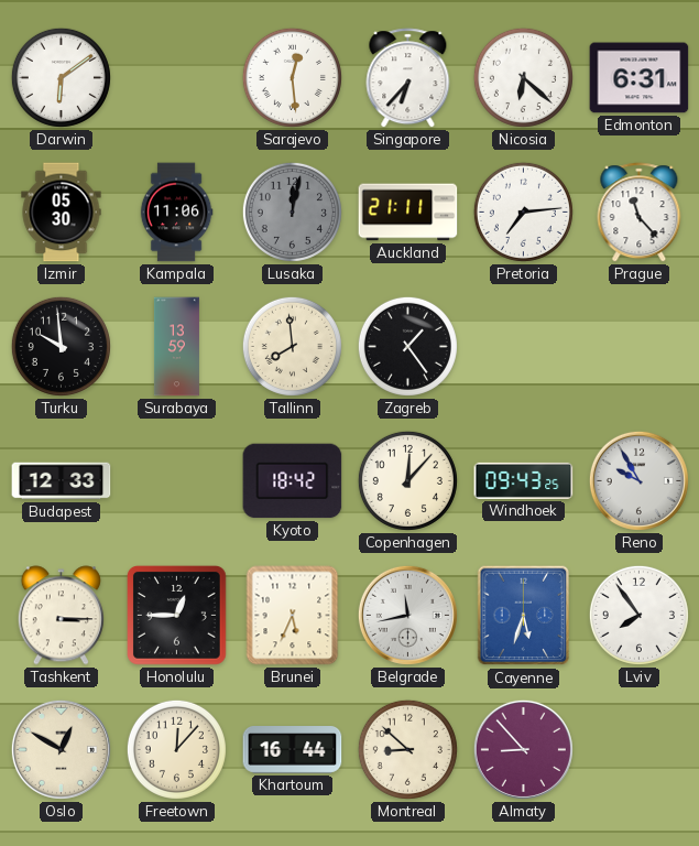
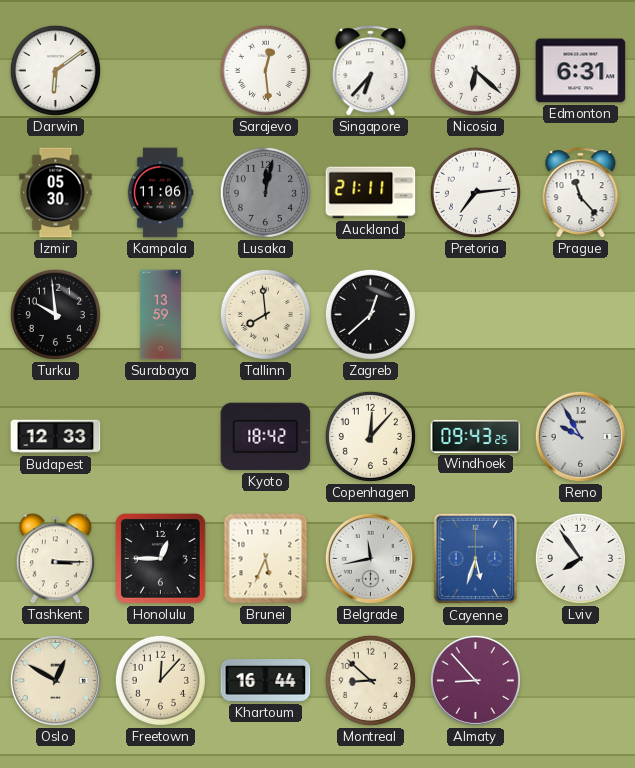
Zagreb: 1:24 -> 12:38 (370, 314)
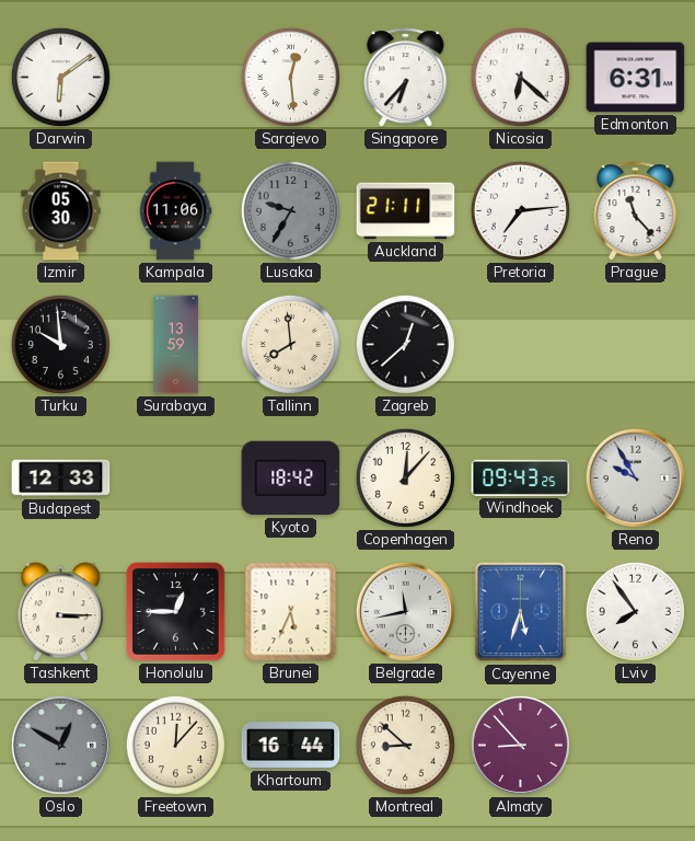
Lusaka: 12:02 -> 9:35 (290, 210)
Oslo dial: cream -> grey (60, 745)
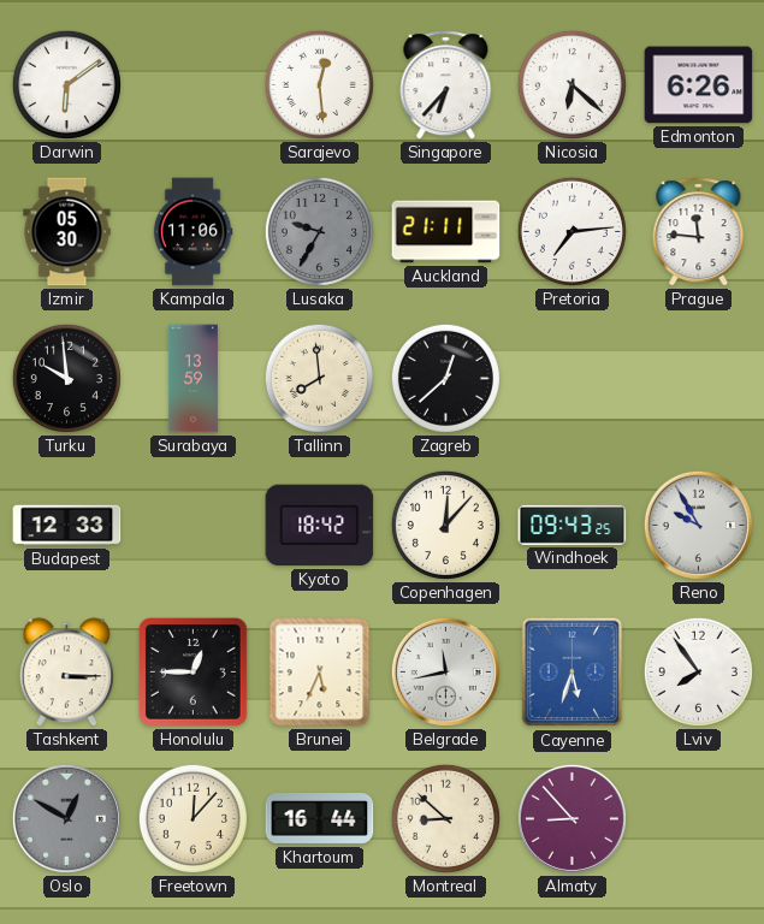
Edmonton: 6:31 -> 6:26 (699, 85)
Prague: 11:23 -> 11:46 (699, 232)
